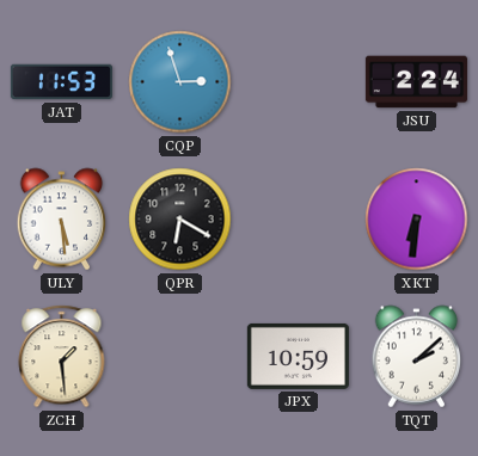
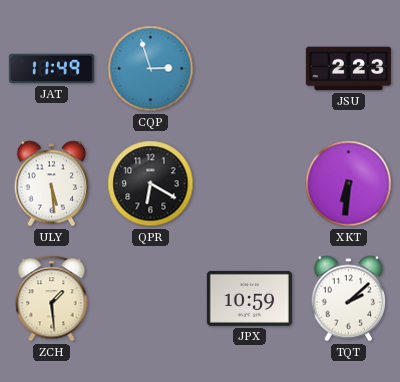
JAT: 11:53 -> 11:49 (51, 69)
JSU: 2:24 -> 2:23 (348, 69)
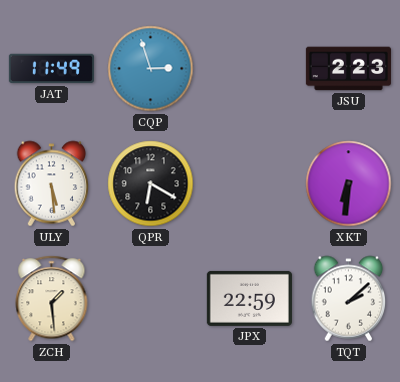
JPX: 10:59 -> 22:59 (249, 298)
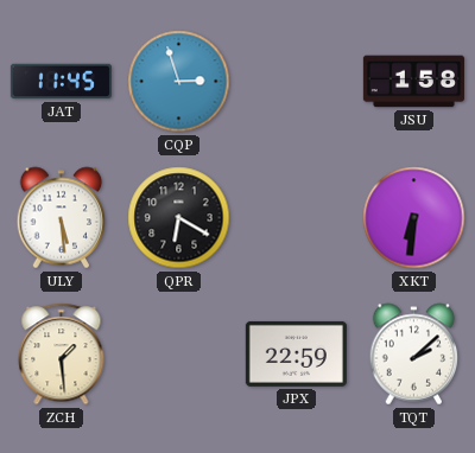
JAT: 11:49 -> 11:45 (61, 82)
JSU: 2:23 -> 1:58 (413, 82)
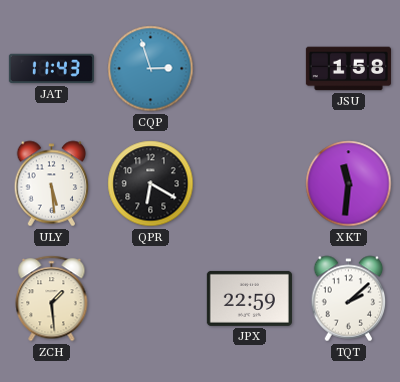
JAT: 11:45 -> 11:43 (51, 69)
XKT: 6:31 -> 11:31 (349, 184)
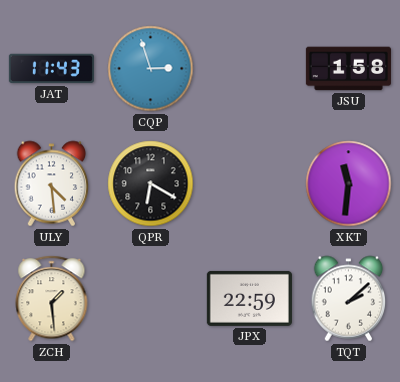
ULY: 5:29 -> 4:29 (52, 184)
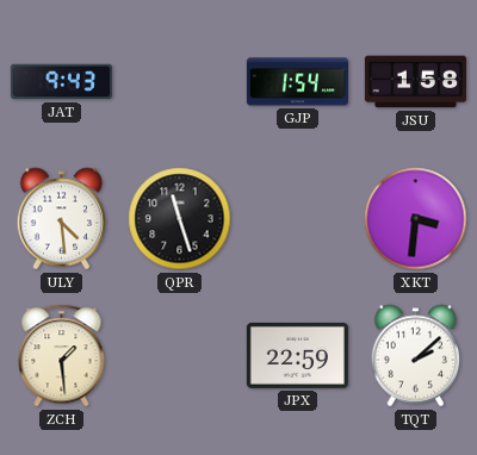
JAT: 11:43 -> 9:43 (61, 82)
CQP: 2:57 -> none (151, 69)
GJP: none -> 1:54 (297, 82)
QPR: 6:20 -> 11:27 (180, 219)
XKT: 11:31 -> 3:31 (416, 219)
